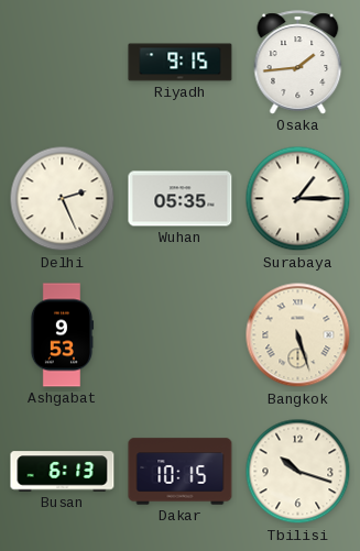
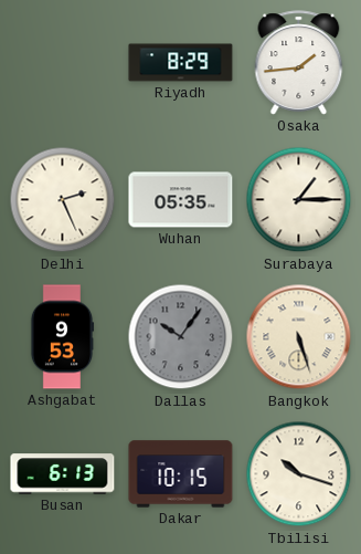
Riyadh: 9:15 -> 8:29 (181, 63)
Dallas: none -> 10:06 (181, 337)
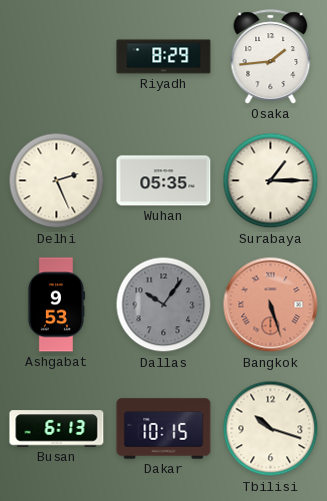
Bangkok dial: cream -> salmon (271, 305)
